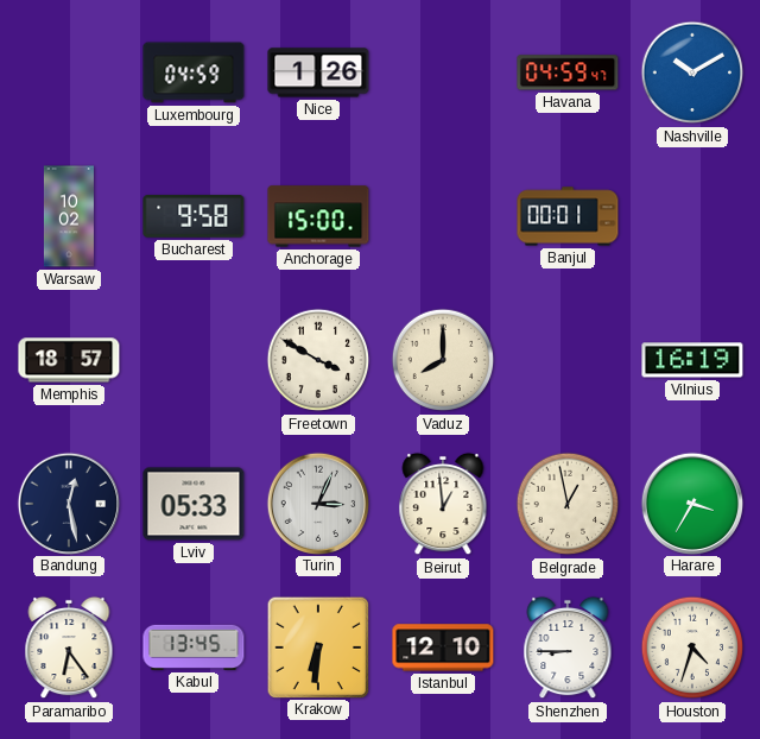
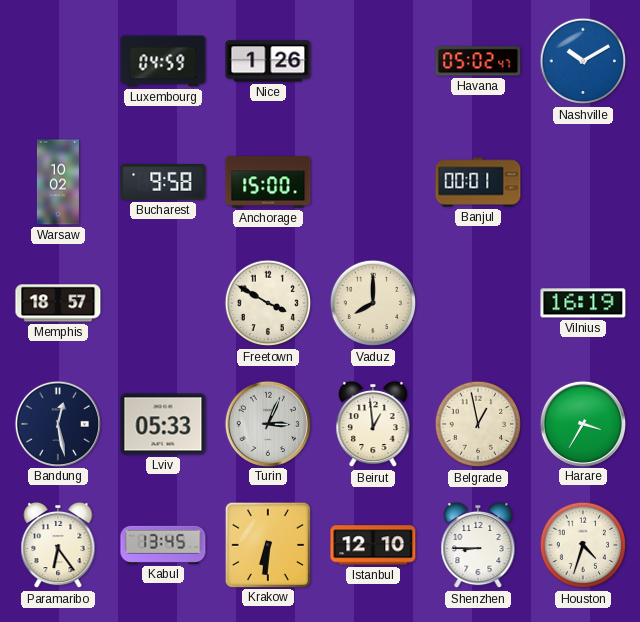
Havana: 04:59 -> 05:02 (478, 61)
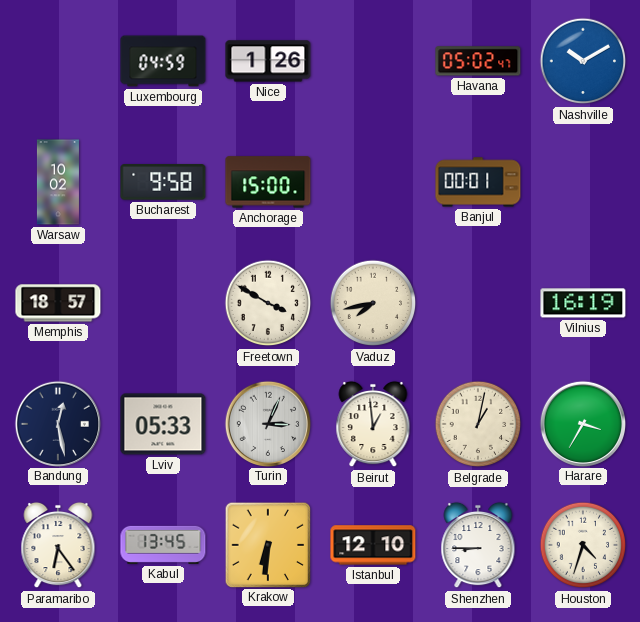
Vaduz: 8:00 -> 7:43 (373, 303)
Belgrade: 12:58 -> 1:02 (478, 424)
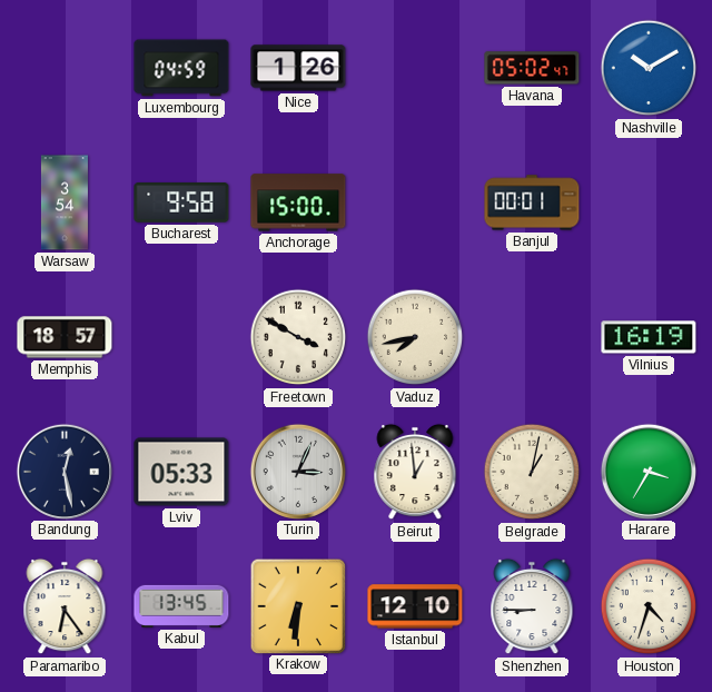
Warsaw: 10:02 -> 3:54 (65, 202)
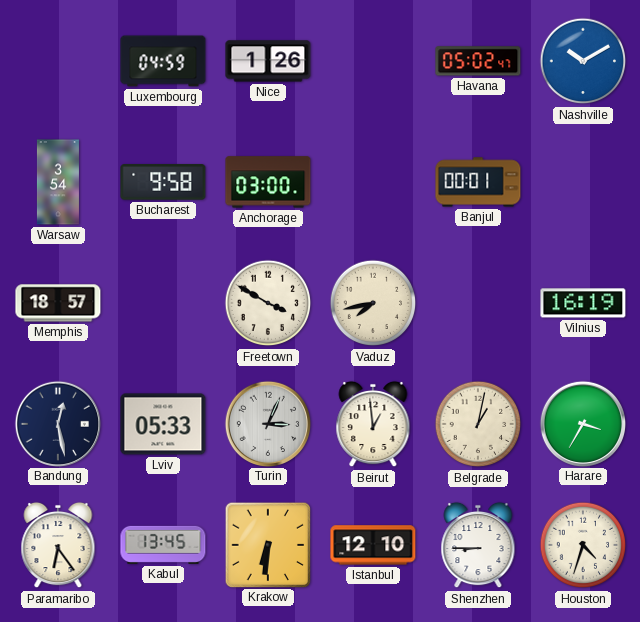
Anchorage: 15:00 -> 03:00 (268, 182)
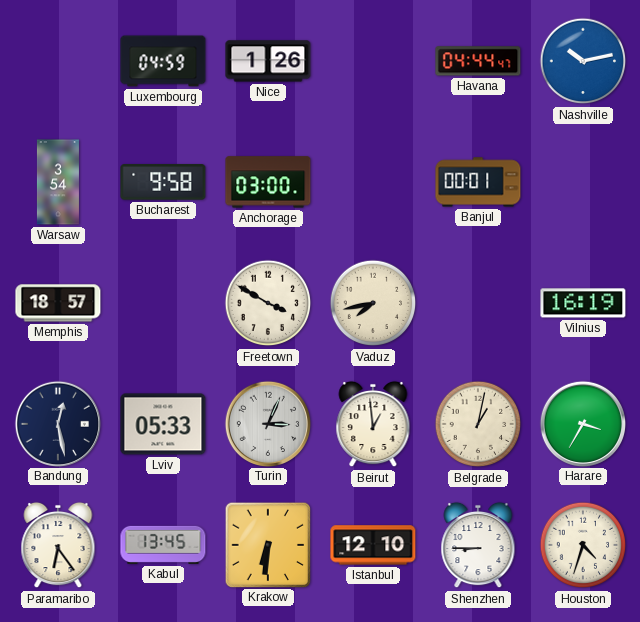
Havana: 05:02 -> 04:44 (478, 61)
Nashville: 10:10 -> 10:13 (583, 61)
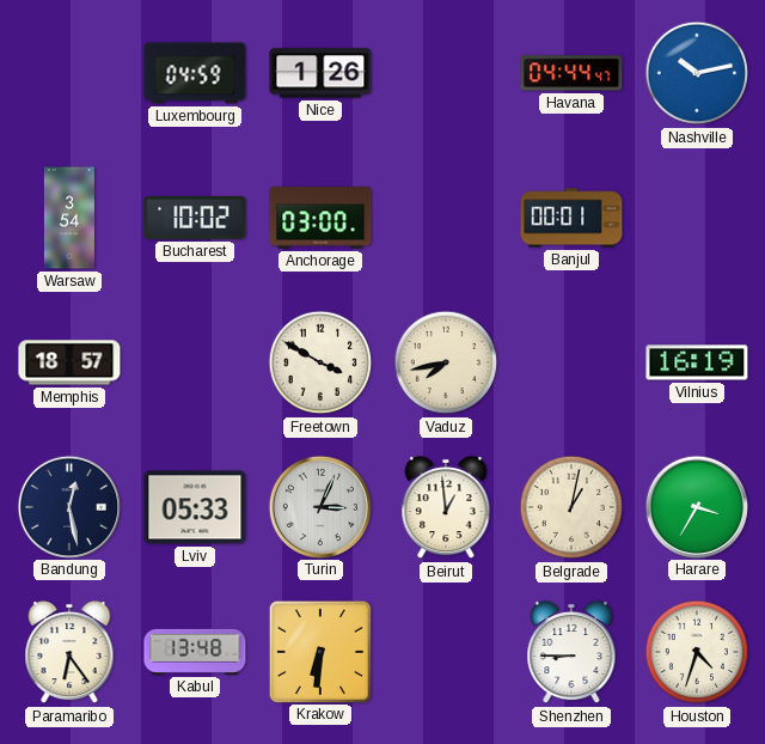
Bucharest: 9:58 -> 10:02 (195, 218)
Kabul: 13:45 -> 13:48 (195, 652)
Istanbul: 12:10 -> none (373, 545)
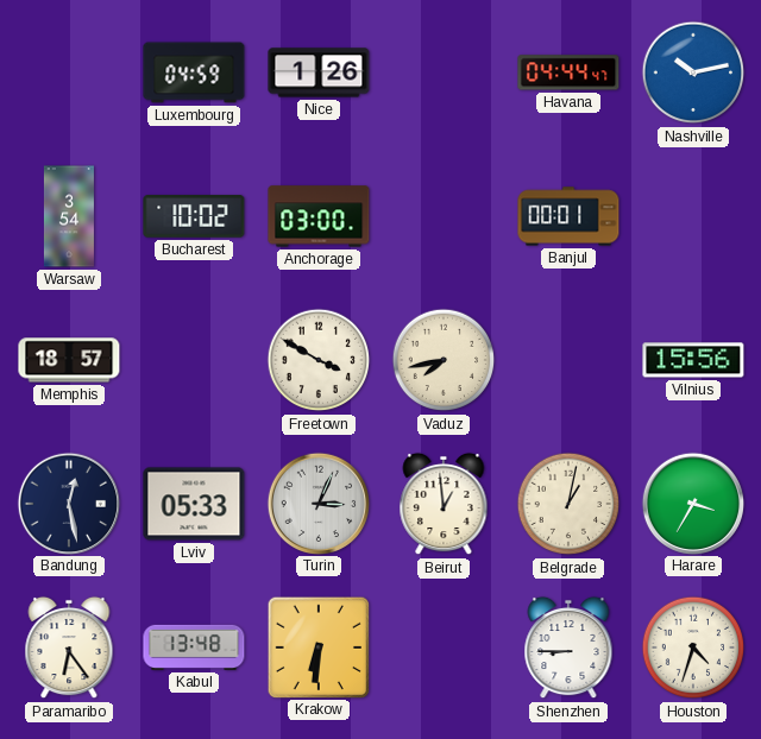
Vilnius: 16:19 -> 15:56 (693, 360)
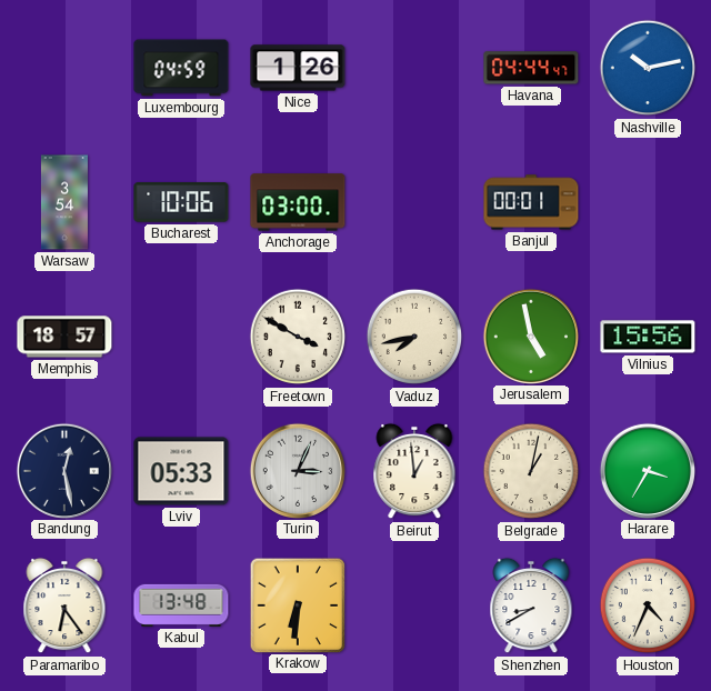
Bucharest: 10:02 -> 10:06 (181, 202)
Jerusalem: none -> 4:58 (530, 336)
Shenzhen: 8:45 -> 8:40 (531, 605)
Houston: 4:33 -> 4:34 (648, 605)
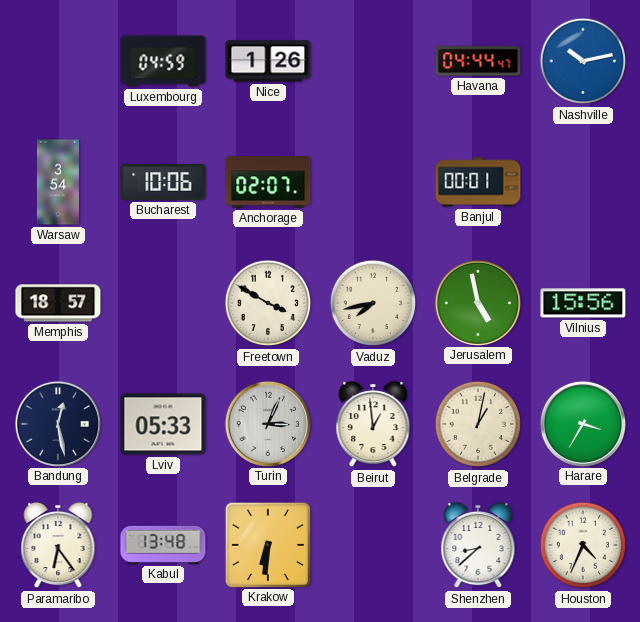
Anchorage: 03:00 -> 02:07 (268, 182)
Shenzhen: 8:40 -> 8:38 (478, 545)
